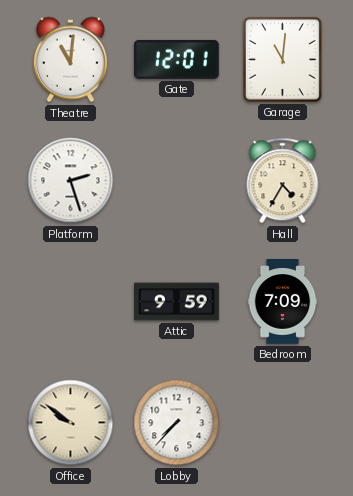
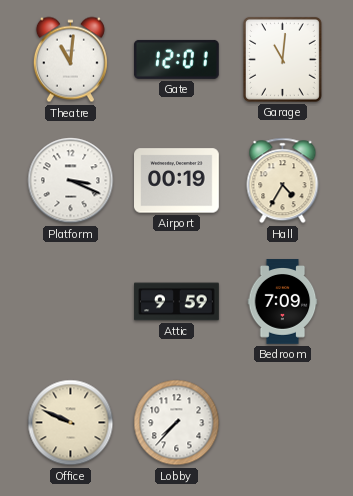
Platform: 2:27 -> 3:19 (71, 181)
Airport: none -> 00:19 (177, 181)
Office: 9:51 -> 9:49 (71, 423)
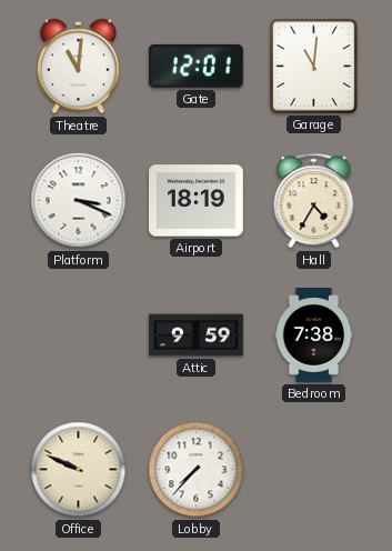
Airport: 00:19 -> 18:19 (197, 201)
Bedroom: 7:09 -> 7:38 (314, 335)
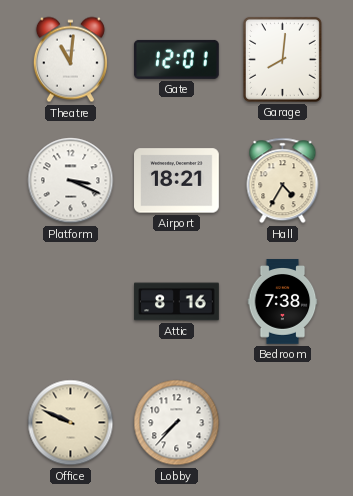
Garage: 11:01 -> 8:01 (282, 59)
Airport: 18:19 -> 18:21 (177, 181)
Attic: 9:59 -> 8:16 (177, 302)
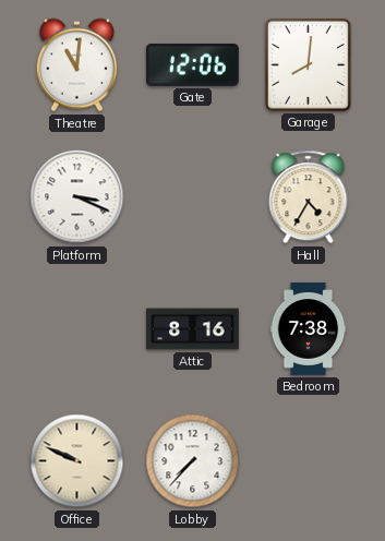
Gate: 12:01 -> 12:06 (192, 64)
Airport: 18:21 -> none (177, 181)
